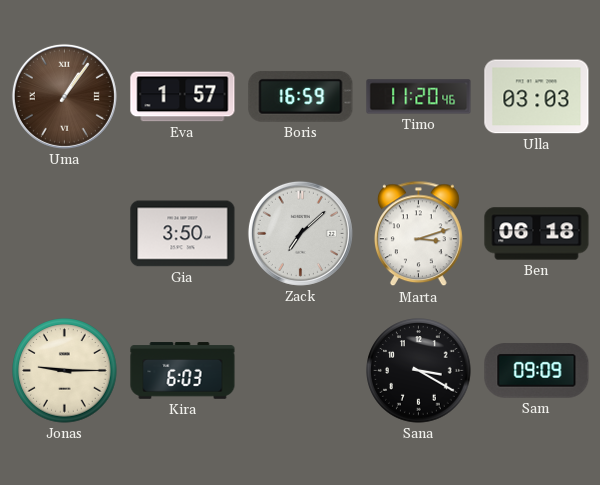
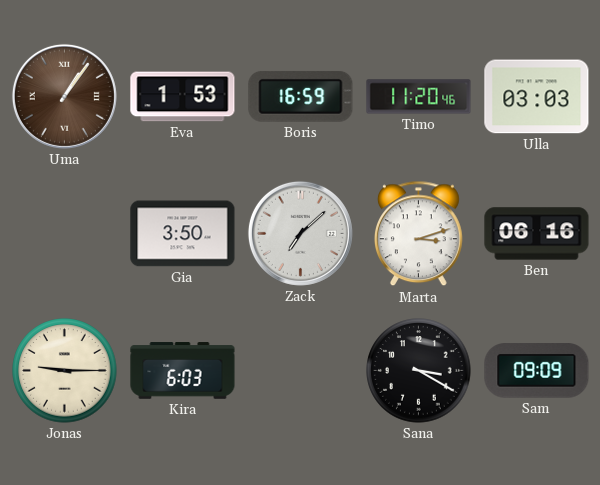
Eva: 1:57 -> 1:53 (183, 97)
Ben: 06:18 -> 06:16 (537, 234)
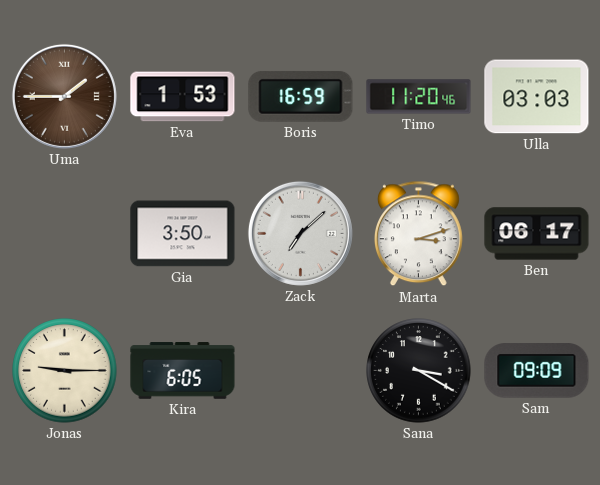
Uma: 1:06 -> 1:45 (64, 96)
Ben: 06:16 -> 06:17 (537, 234)
Kira: 6:03 -> 6:05 (183, 371)
